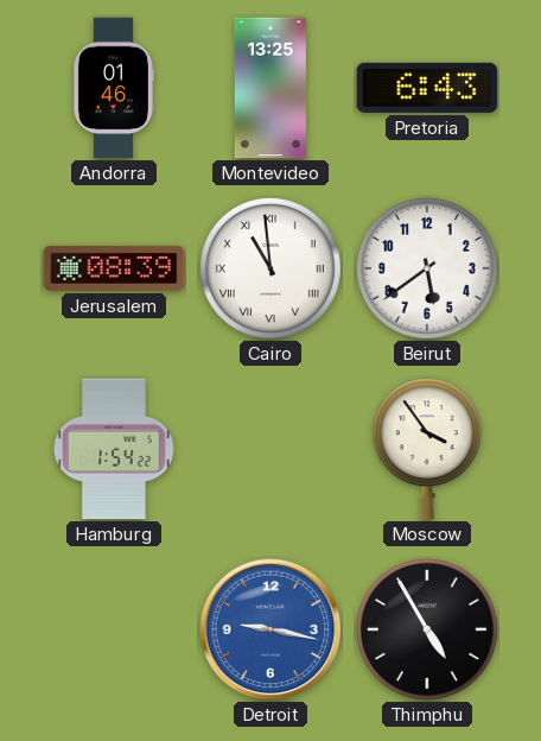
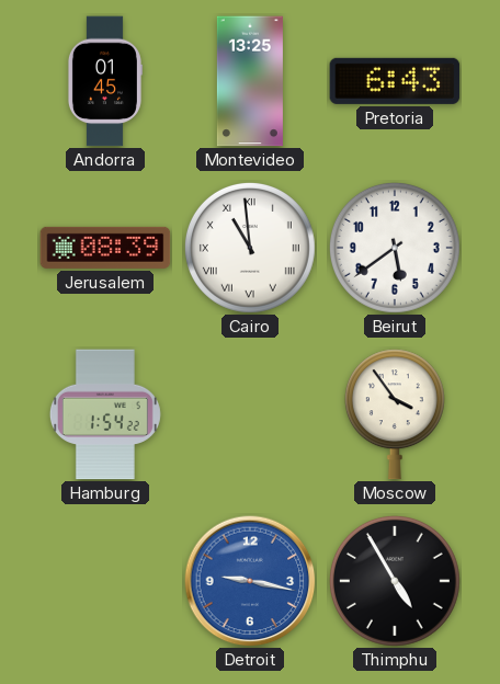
Andorra: 01:46 -> 01:45 (104, 81)
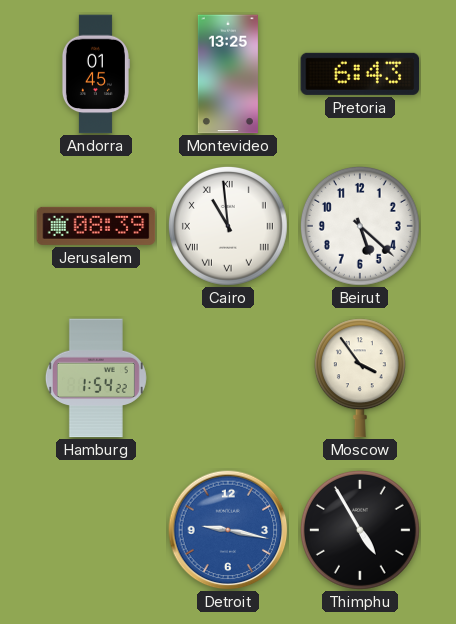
Beirut: 5:39 -> 5:22 (360, 226)
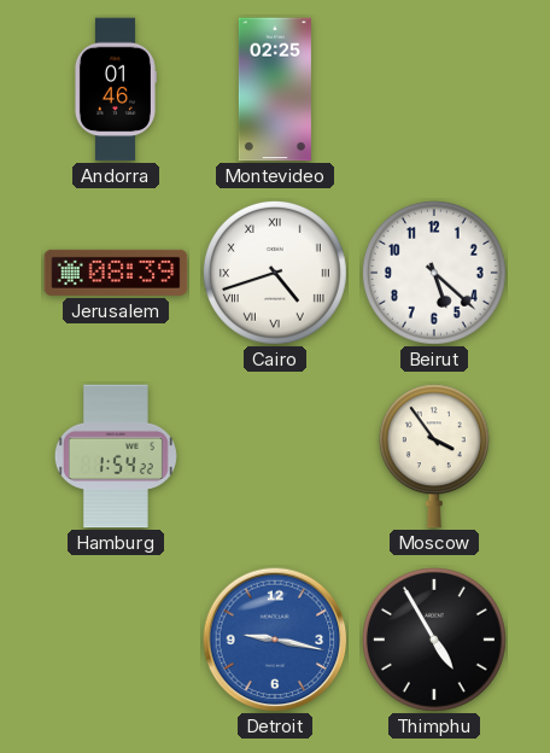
Andorra: 01:45 -> 01:46 (115, 89)
Montevideo: 13:25 -> 02:25 (275, 89)
Pretoria: 6:43 -> none (360, 74)
Cairo: 10:59 -> 4:42 (275, 273)
